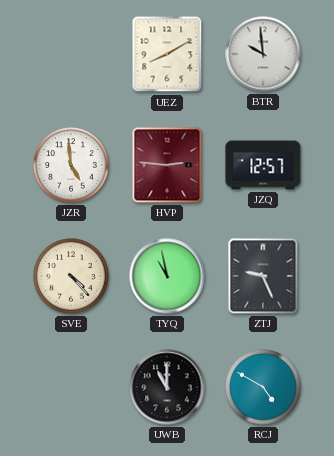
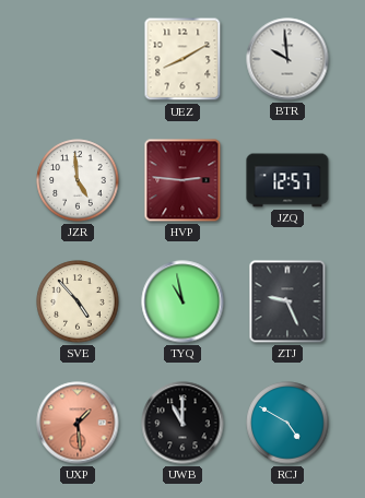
SVE: 4:23 -> 4:53 (78, 301)
UXP: none -> 1:29 (78, 423)
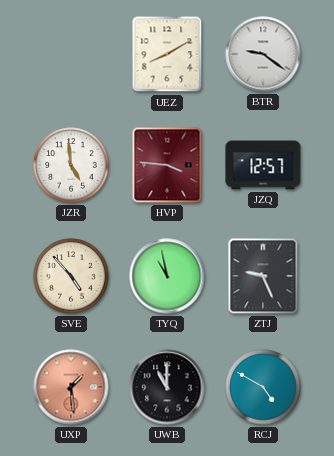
BTR: 9:59 -> 9:21 (263, 54)
HVP: 2:46 -> 3:46 (167, 165)
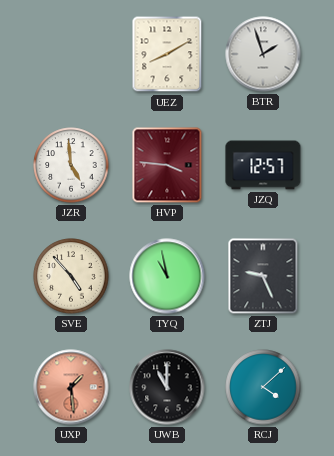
BTR: 9:21 -> 1:57 (263, 54)
RCJ: 4:50 -> 4:08 (263, 387)
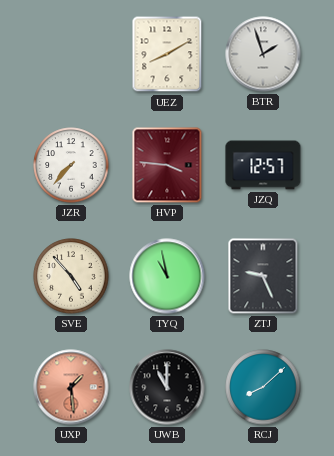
JZR: 4:59 -> 7:37 (71, 165)
RCJ: 4:08 -> 8:08 (263, 387)
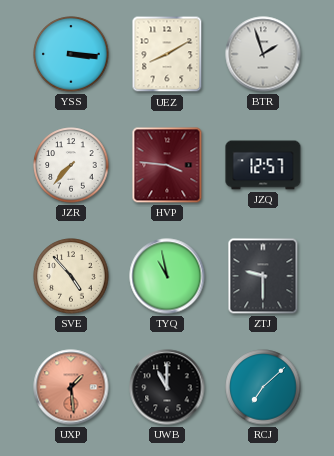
YSS: none -> 3:16 (71, 54)
ZTJ: 9:26 -> 9:30 (263, 276)
RCJ: 8:08 -> 7:08 (263, 387)
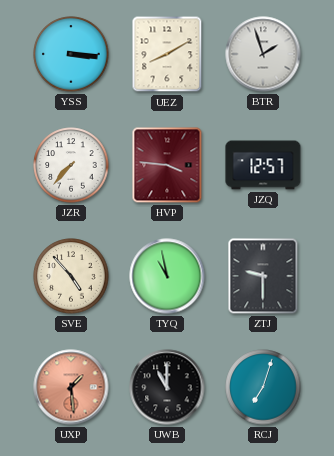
RCJ: 7:08 -> 7:03 (263, 387)
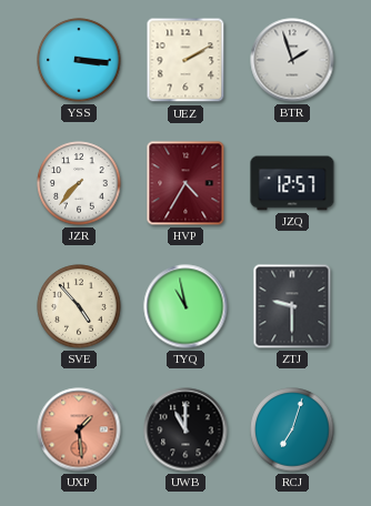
UEZ: 8:10 -> 2:10 (185, 60)
HVP: 3:46 -> 4:35 (185, 183)
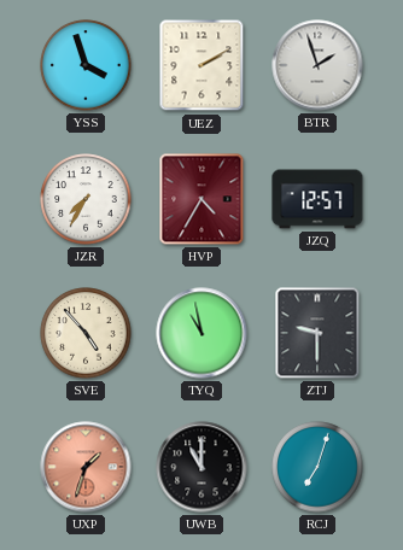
YSS: 3:16 -> 3:57 (86, 65)
JZR: 7:37 -> 7:35 (86, 199)
UXP: 1:29 -> 1:33 (86, 467)
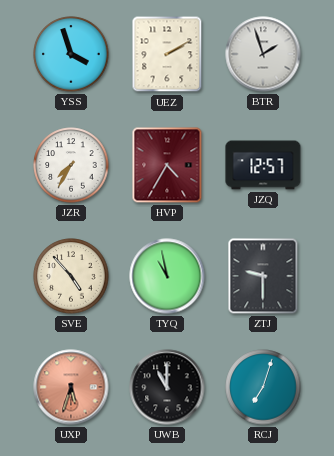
UXP: 1:33 -> 5:33 (71, 387)
